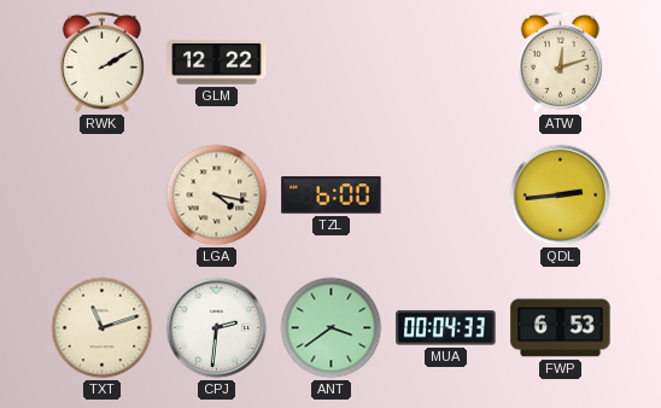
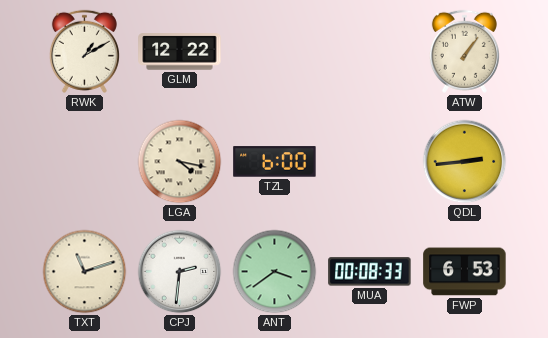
RWK: 2:10 -> 1:10 (84, 51)
ATW: 12:12 -> 1:06 (464, 51)
MUA: 00:04 -> 00:08 (370, 272)
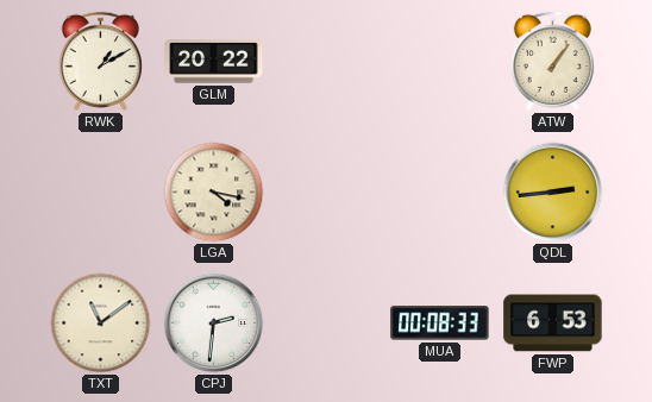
GLM: 12:22 -> 20:22 (214, 62)
TZL: 6:00 -> none (275, 162)
TXT: 11:12 -> 11:09 (101, 324)
ANT: 3:39 -> none (275, 272)
